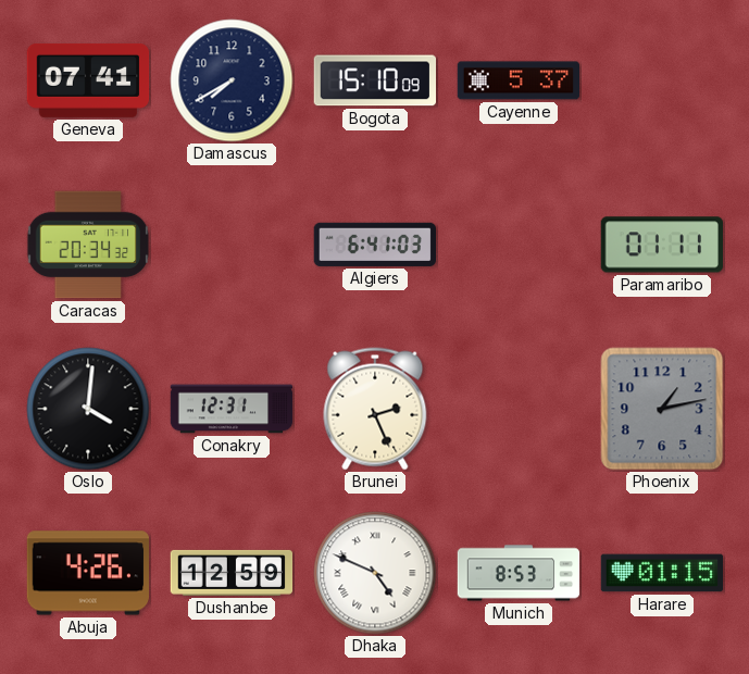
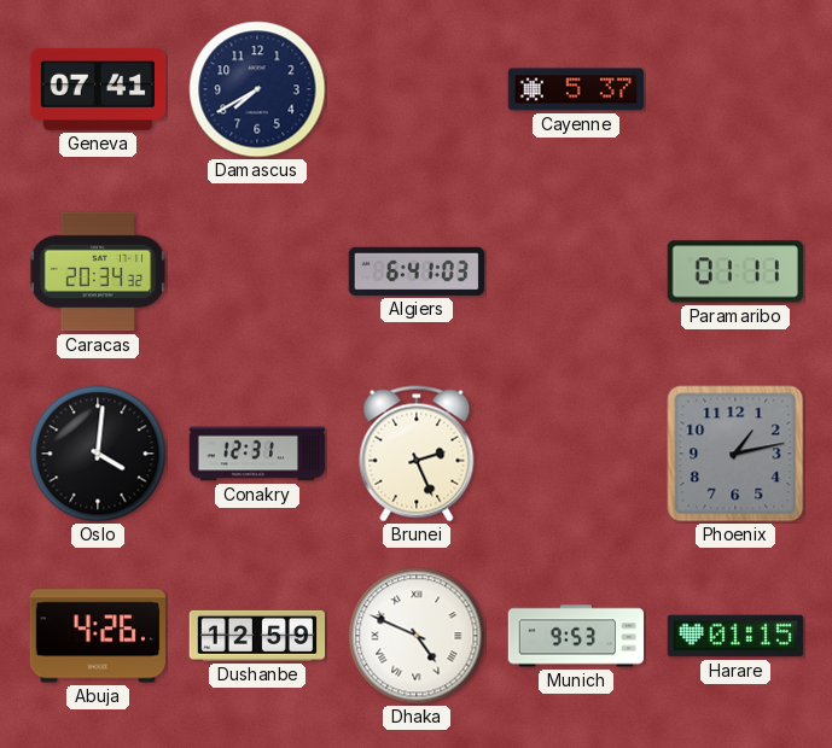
Bogota: 15:10 -> none (374, 80)
Munich: 8:53 -> 9:53 (576, 636)
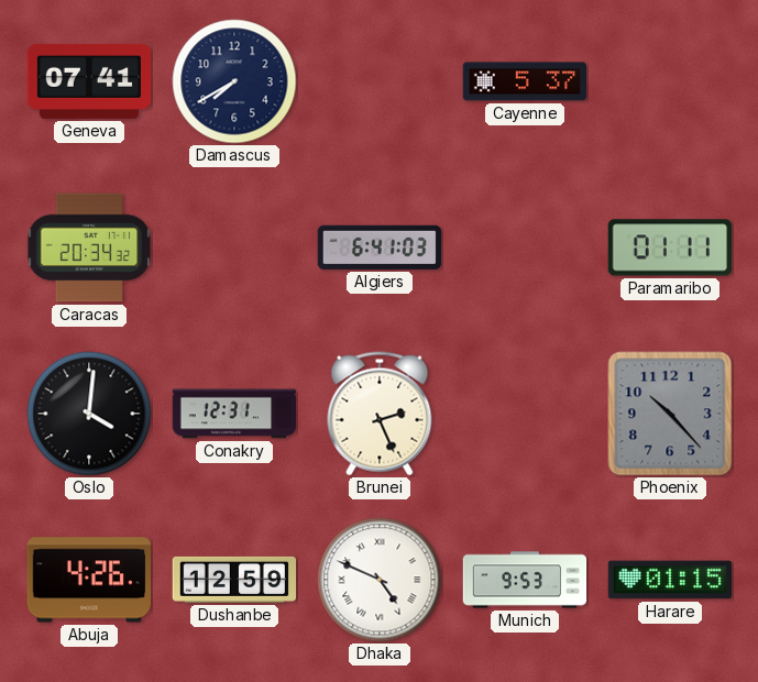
Phoenix: 1:13 -> 10:23 (670, 414)
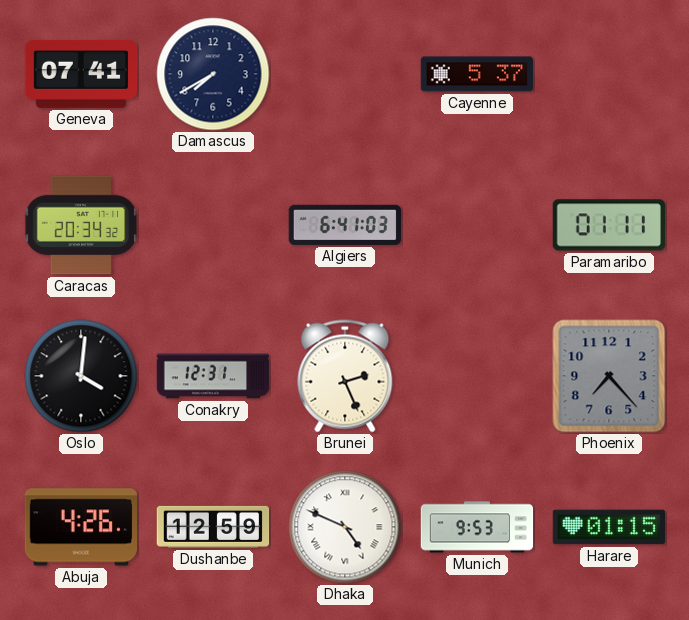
Phoenix: 10:23 -> 7:23 (609, 376)
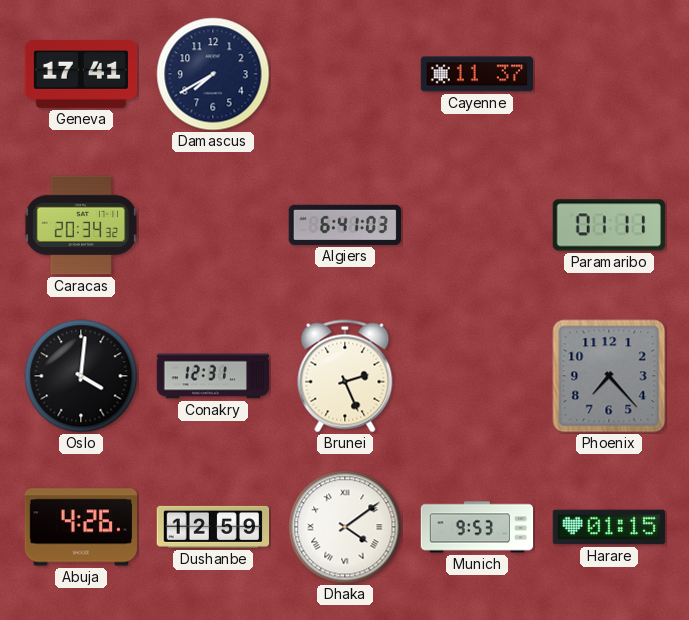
Geneva: 07:41 -> 17:41 (81, 74)
Cayenne: 5:37 -> 11:37 (476, 74)
Dhaka: 4:49 -> 4:09 (345, 527)
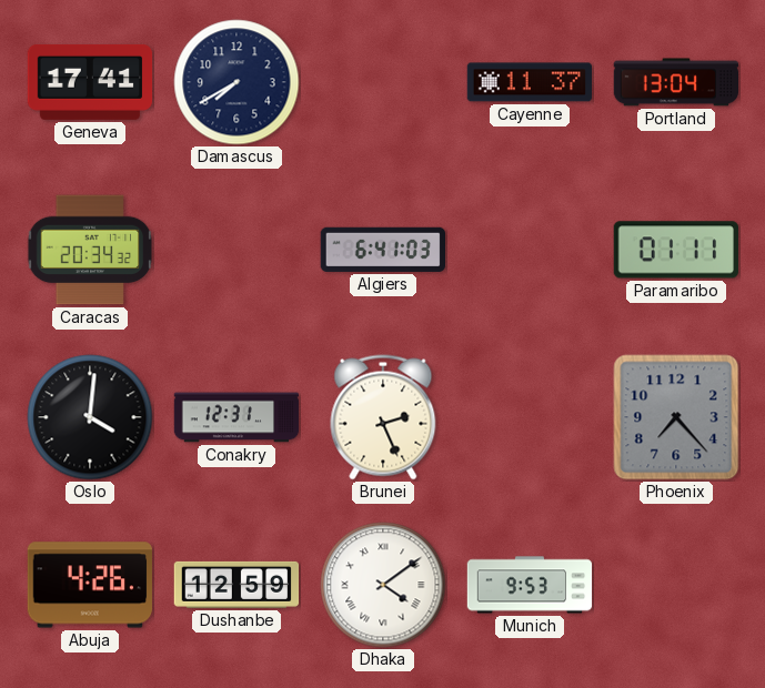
Portland: none -> 13:04 (676, 82)
Harare: 01:15 -> none (609, 527)
